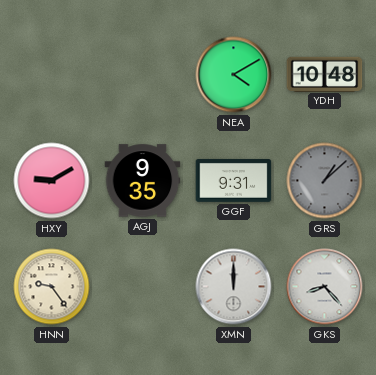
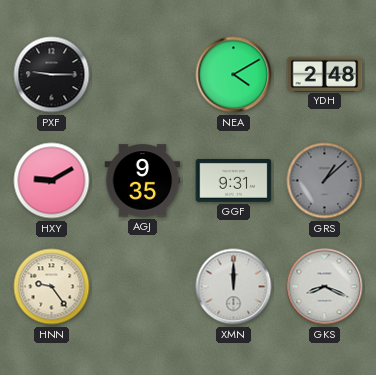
PXF: none -> 9:15 (52, 75)
YDH: 10:48 -> 2:48 (325, 74)
GKS: 8:23 -> 8:19 (325, 287)
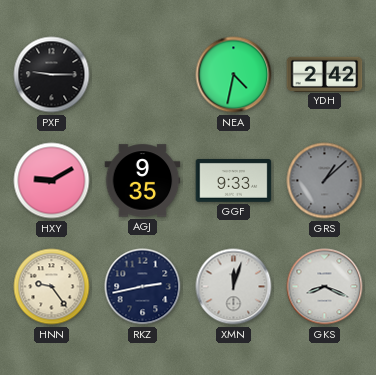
NEA: 4:10 -> 4:32 (234, 75)
YDH: 2:48 -> 2:42 (325, 74)
GGF: 9:31 -> 9:33 (234, 181)
RKZ: none -> 2:43 (143, 287)
XMN: 12:00 -> 12:03 (234, 287)
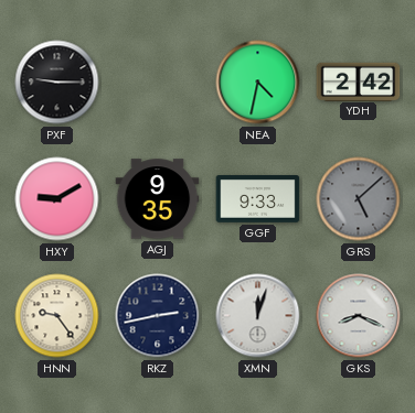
GRS: 1:08 -> 5:08 (359, 199)
